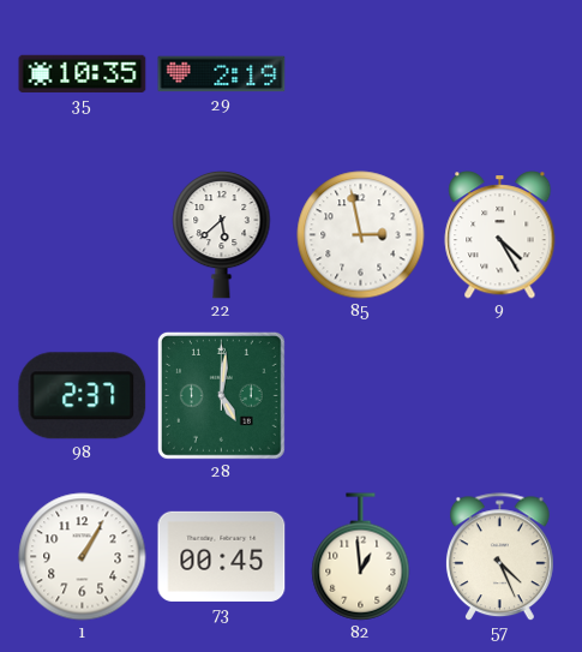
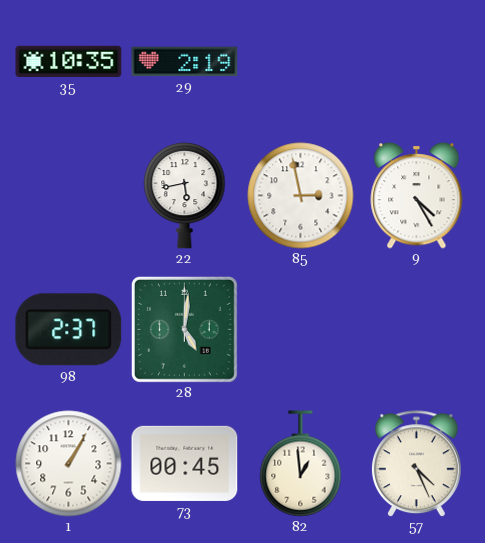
22: 5:38 -> 5:43 (185, 195)
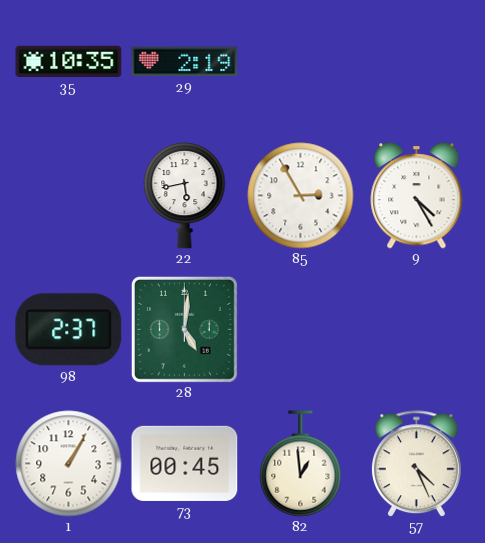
85: 2:58 -> 2:55 (301, 196)
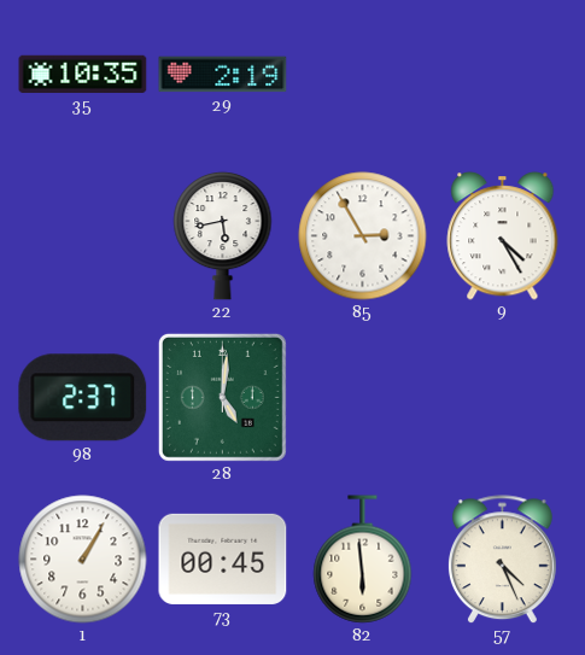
82: 12:59 -> 5:59 (363, 560)
